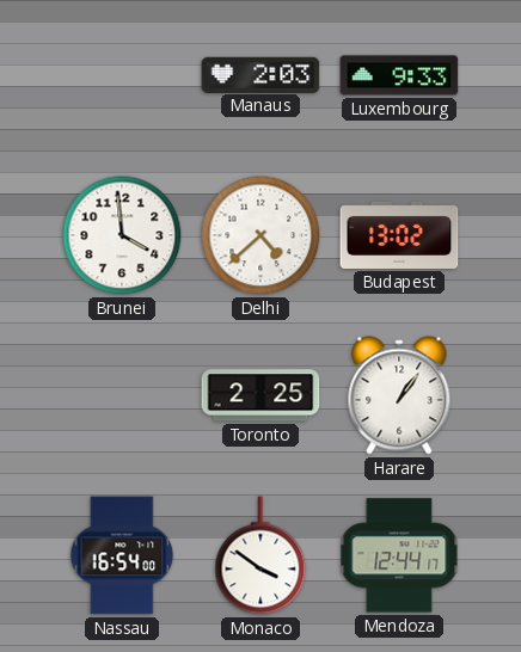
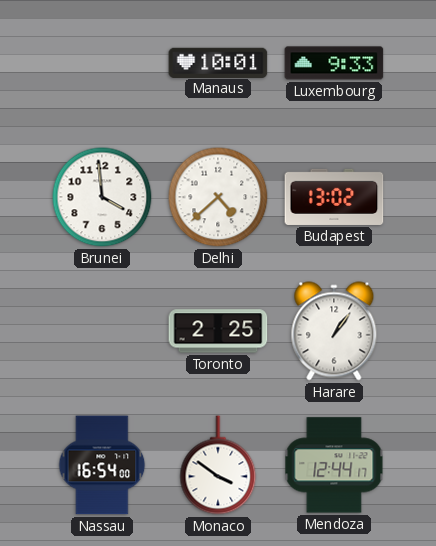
Manaus: 2:03 -> 10:01 (218, 62)
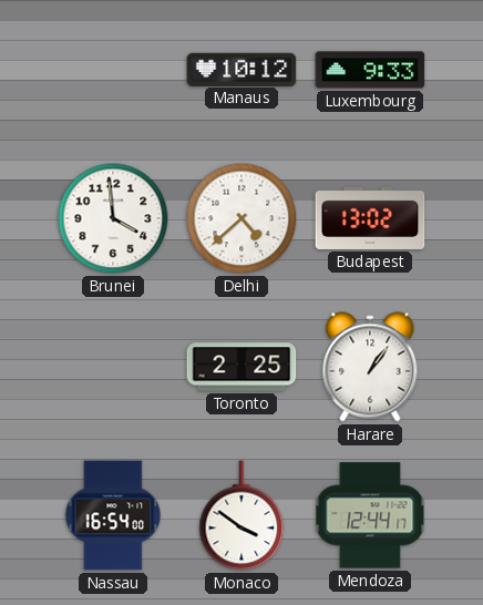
Manaus: 10:01 -> 10:12 (242, 69)
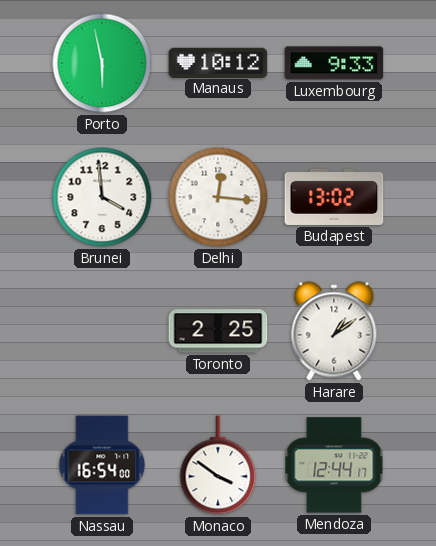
Porto: none -> 5:58 (102, 63)
Delhi: 4:38 -> 12:16 (218, 197)
Harare: 1:06 -> 1:09 (334, 331)
